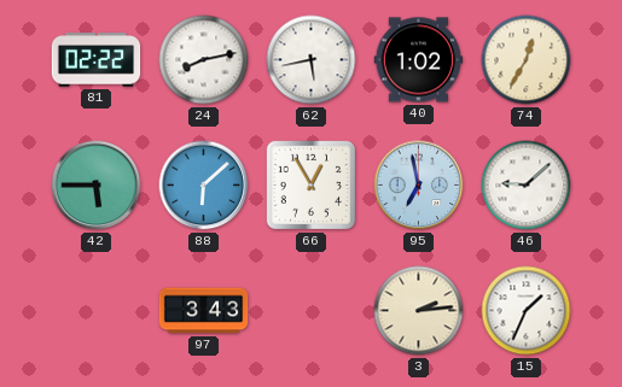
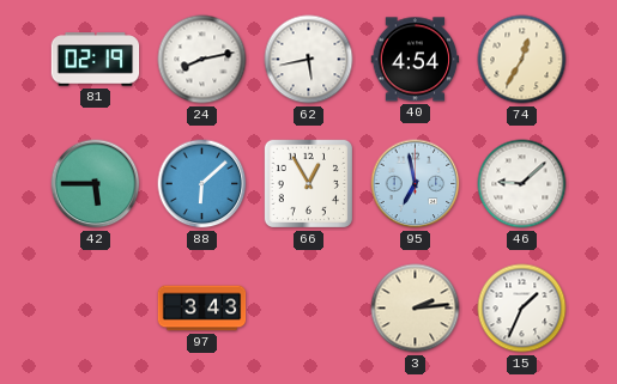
81: 02:22 -> 02:19 (96, 60)
40: 1:02 -> 4:54 (416, 60)
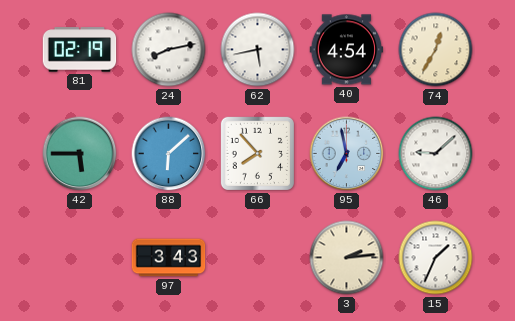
66: 12:55 -> 7:53 (257, 153)
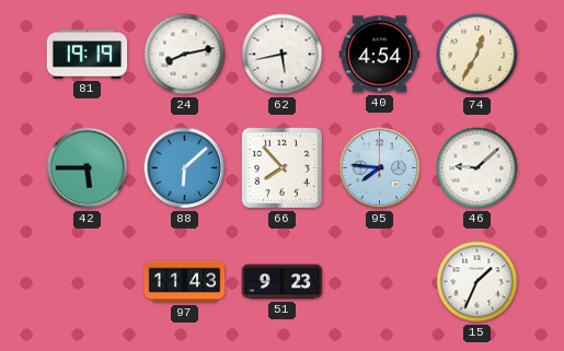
81: 02:19 -> 19:19 (88, 55)
95: 6:58 -> 7:46 (380, 168)
97: 3:43 -> 11:43 (185, 282)
51: none -> 9:23 (283, 282)
3: 2:14 -> none (347, 258)
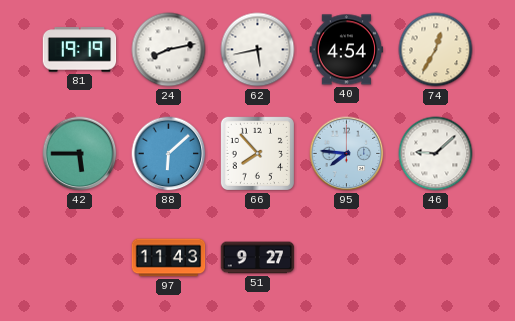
51: 9:23 -> 9:27 (258, 258)
15: 1:34 -> none (477, 282)
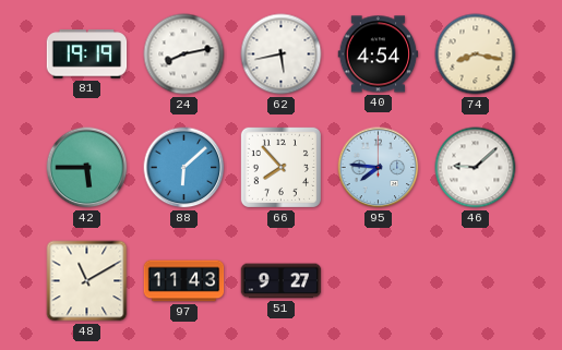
74: 12:35 -> 8:17 (476, 55)
48: none -> 11:10 (87, 281)
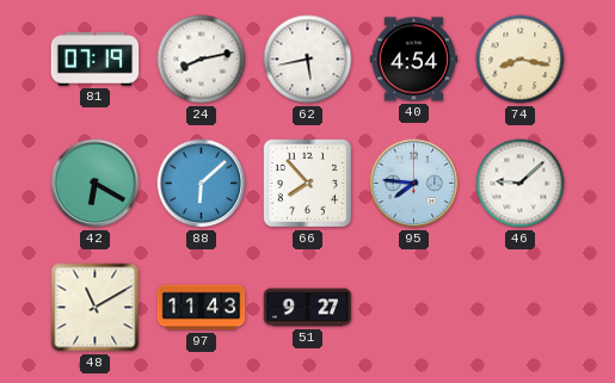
81: 19:19 -> 07:19 (96, 60)
42: 5:45 -> 6:20 (96, 184)
